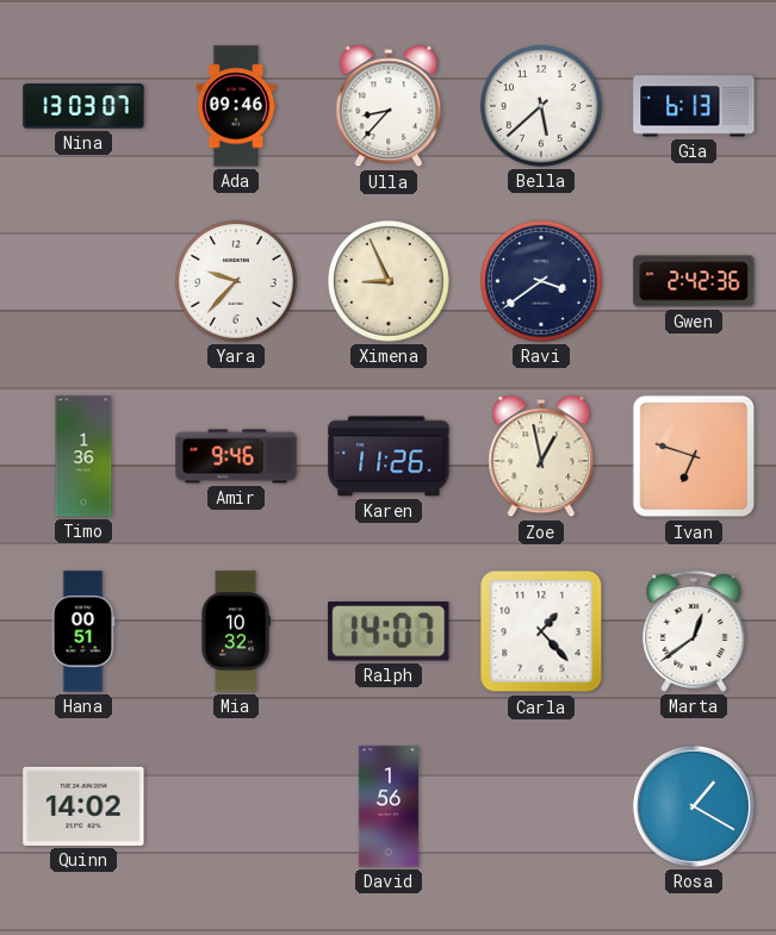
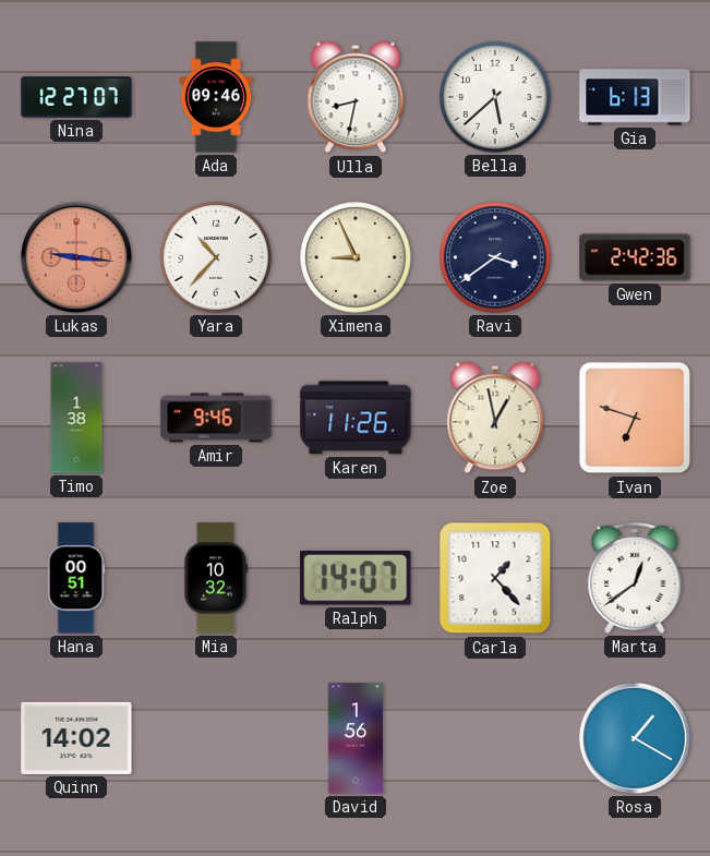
Nina: 13:03 -> 12:27 (76, 97)
Ulla: 8:37 -> 8:32 (356, 97)
Lukas: none -> 9:16 (76, 257)
Yara: 9:37 -> 10:37 (216, 257)
Timo: 1:36 -> 1:38 (76, 418)
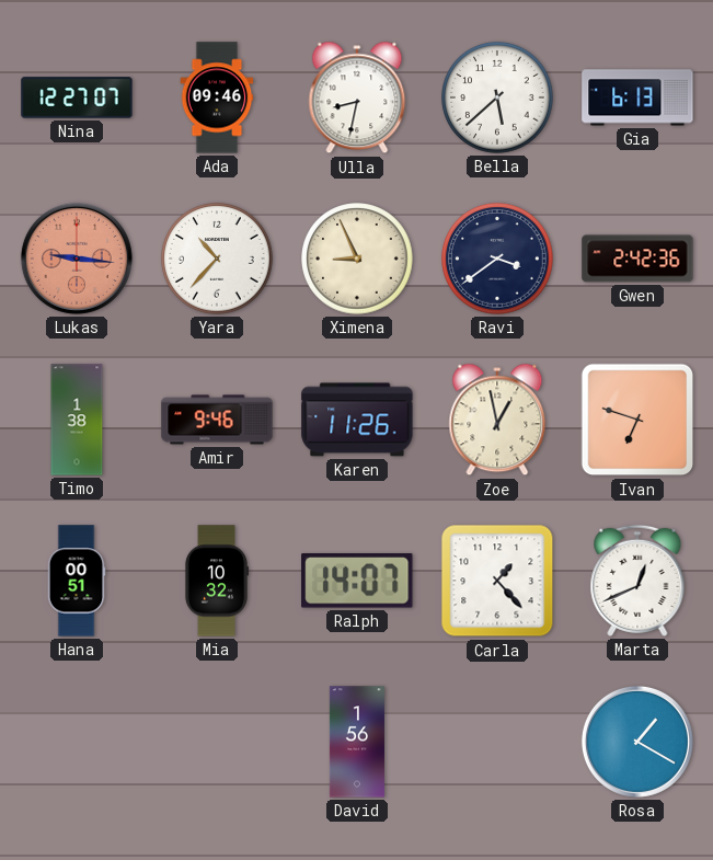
Marta: 12:39 -> 12:41 (637, 581)
Quinn: 14:02 -> none (76, 738)
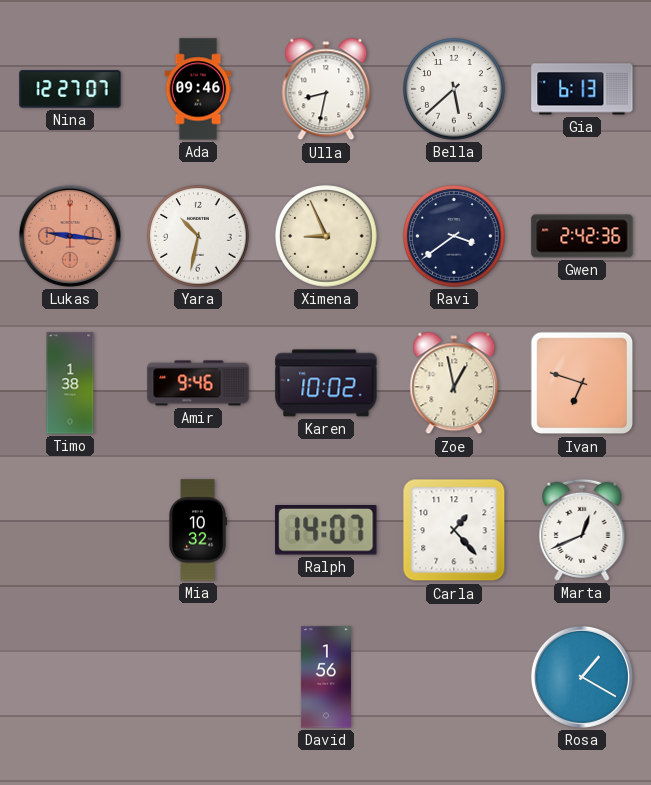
Yara: 10:37 -> 10:32 (198, 236)
Karen: 11:26 -> 10:02 (326, 383)
Hana: 00:51 -> none (77, 581)
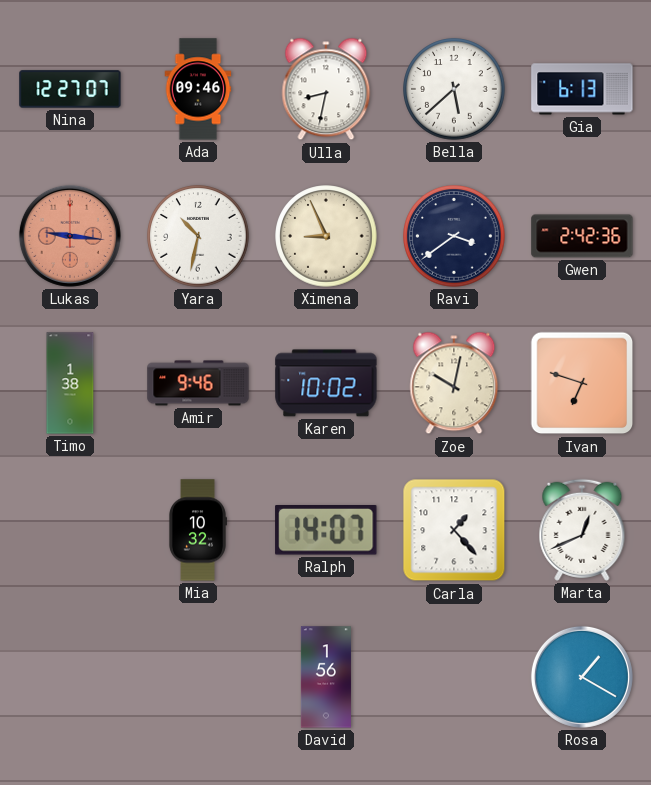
Zoe: 12:58 -> 10:02 (454, 383)
